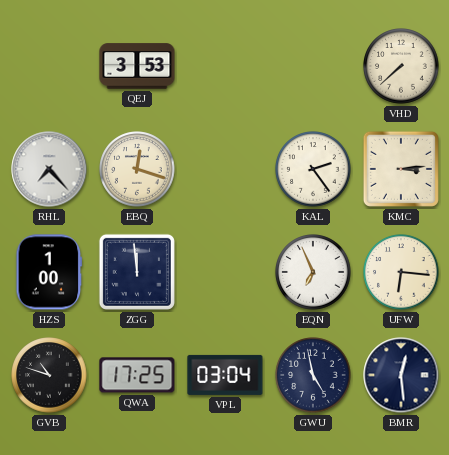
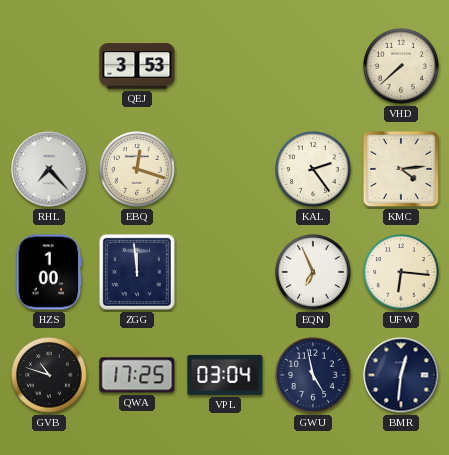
KMC: 3:14 -> 4:14 (401, 169)
BMR: 12:29 -> 12:31 (401, 375)
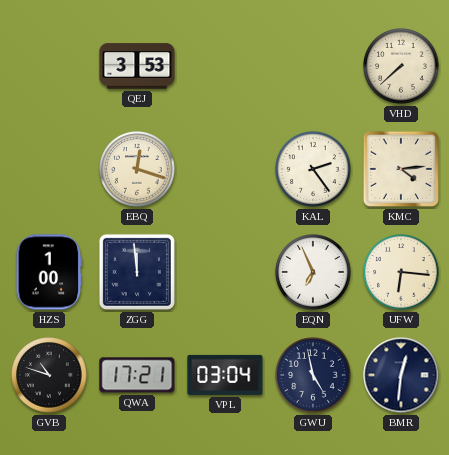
RHL: 7:23 -> none (49, 169)
QWA: 17:25 -> 17:21 (137, 375)
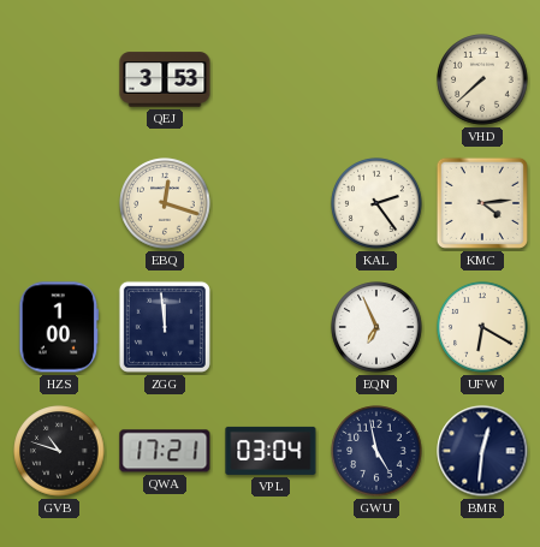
UFW: 6:16 -> 6:20 (482, 327)
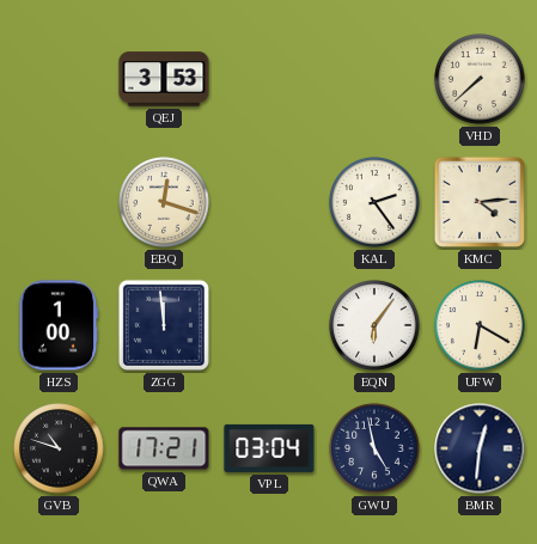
EQN: 6:56 -> 6:06 (374, 325)
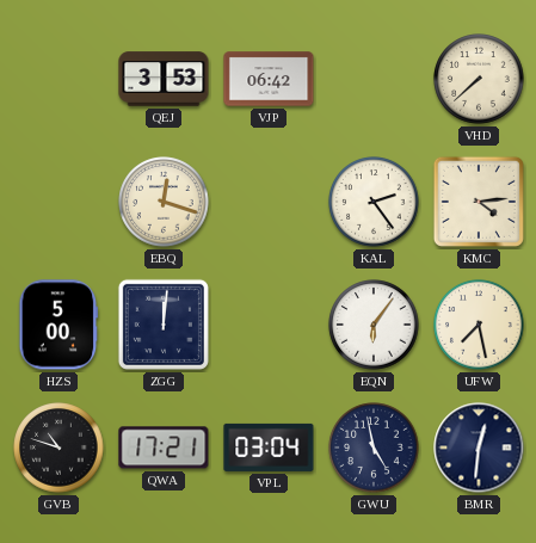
VJP: none -> 06:42 (269, 79)
HZS: 1:00 -> 5:00 (58, 325)
ZGG: 11:59 -> 12:01 (164, 325)
UFW: 6:20 -> 7:28 (479, 325)
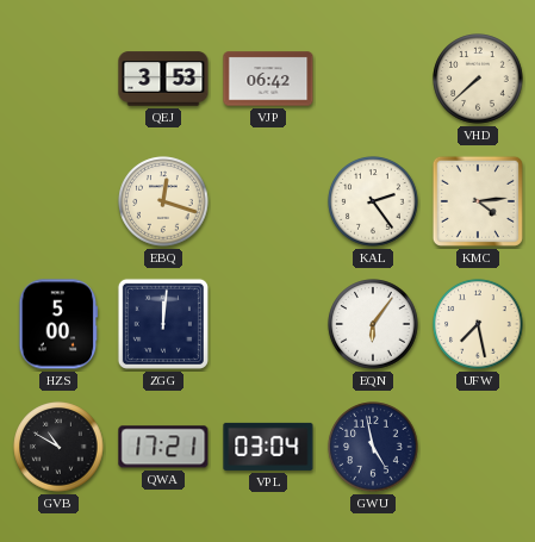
GVB: 10:48 -> 10:50 (58, 447)
BMR: 12:31 -> none (479, 448)
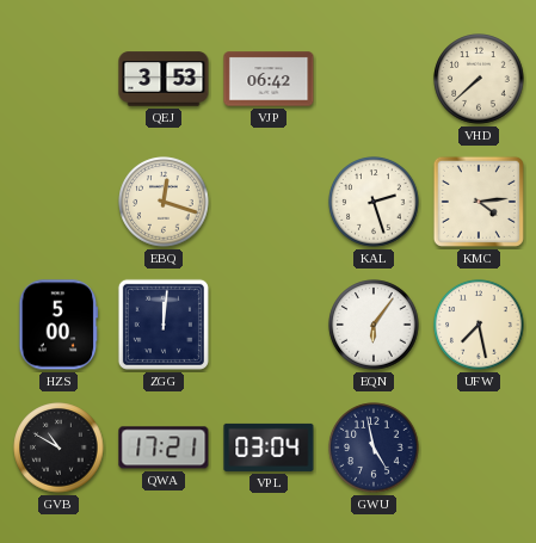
KAL: 2:24 -> 2:27 (374, 202)
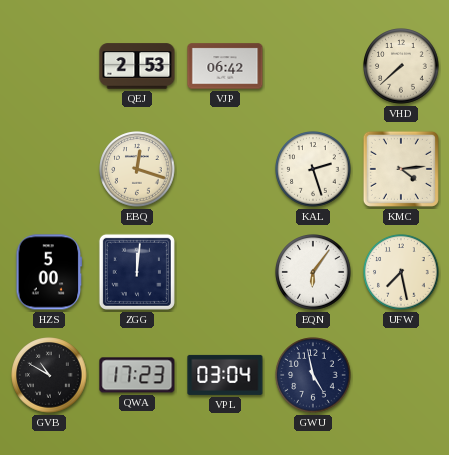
QEJ: 3:53 -> 2:53 (137, 66)
QWA: 17:21 -> 17:23 (137, 375)
